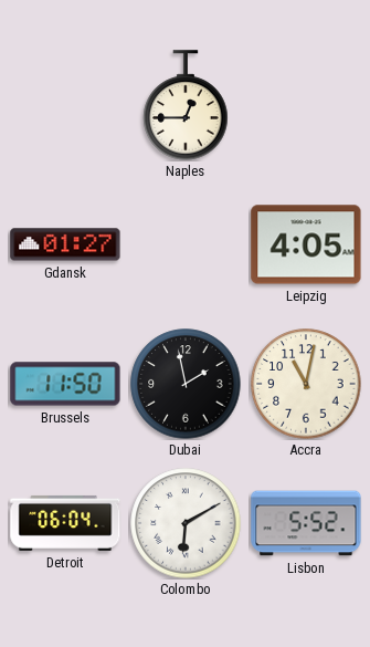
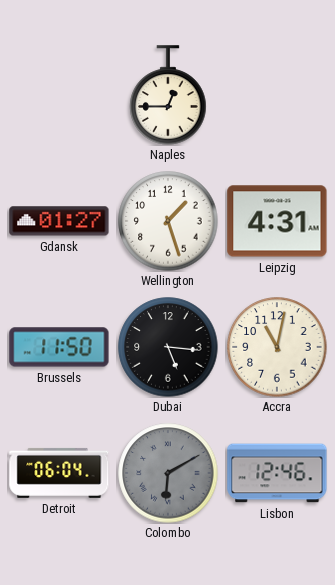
Wellington: none -> 1:27 (168, 221)
Leipzig: 4:05 -> 4:31 (277, 221)
Dubai: 1:58 -> 5:16 (168, 347)
Colombo dial: white -> grey (168, 473)
Lisbon: 5:52 -> 12:46 (277, 473)
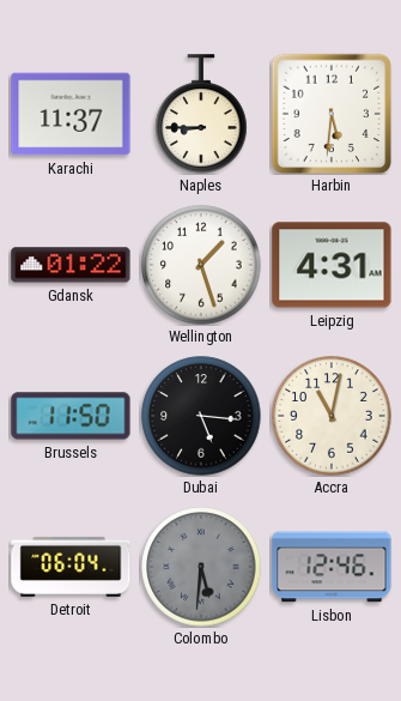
Karachi: none -> 11:37 (71, 114)
Naples: 12:45 -> 8:45 (201, 114)
Harbin: none -> 5:31 (332, 114)
Gdansk: 01:27 -> 01:22 (71, 265)
Colombo: 6:10 -> 5:31 (201, 567)
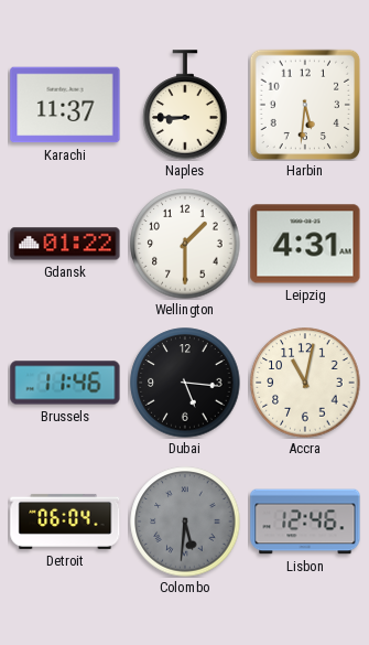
Wellington: 1:27 -> 1:30 (185, 244)
Brussels: 11:50 -> 11:46 (65, 383)
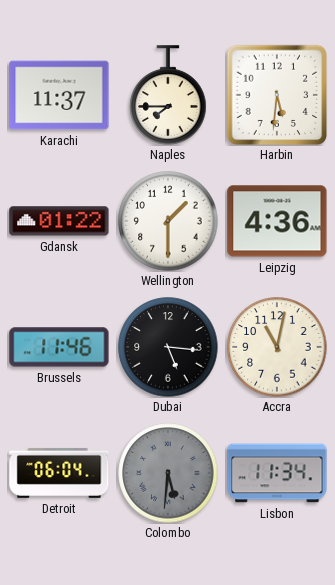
Naples: 8:45 -> 7:45 (168, 95)
Leipzig: 4:31 -> 4:36 (277, 221)
Lisbon: 12:46 -> 11:34 (277, 473)
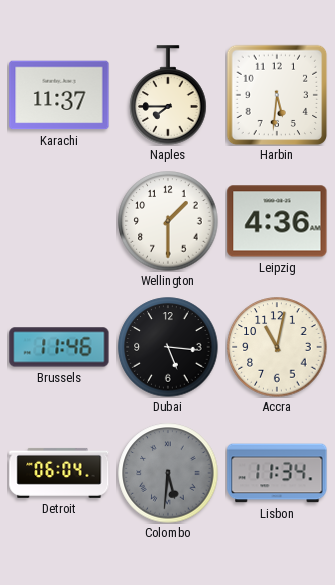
Gdansk: 01:22 -> none (59, 221)
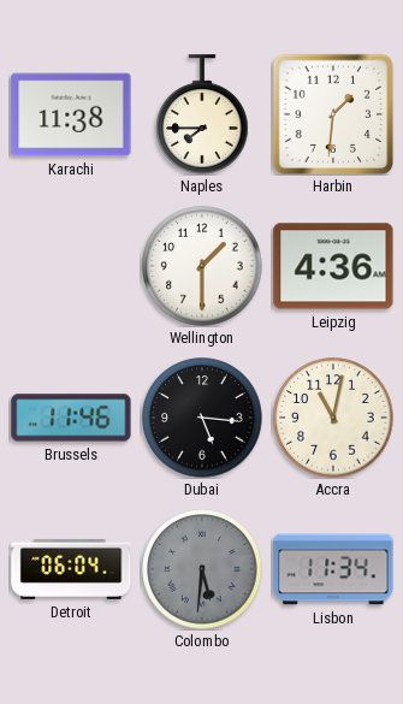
Karachi: 11:37 -> 11:38 (71, 114)
Harbin: 5:31 -> 1:31 (333, 114)
